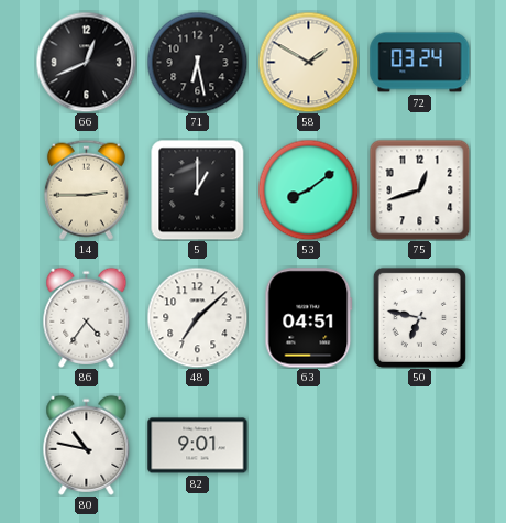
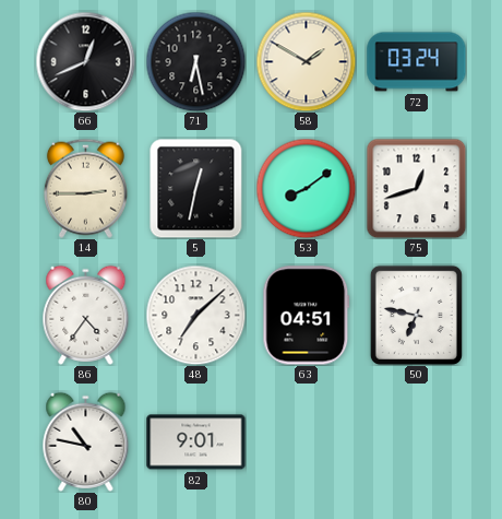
5: 1:00 -> 12:32 (196, 188)
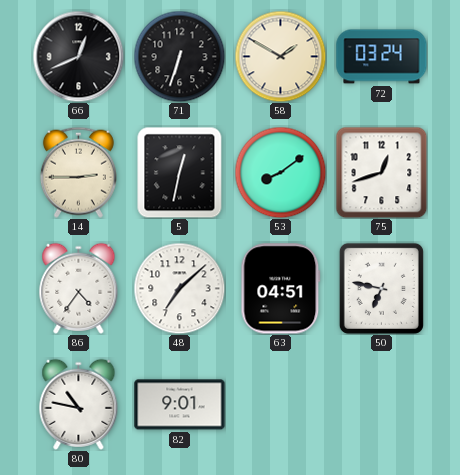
71: 6:28 -> 6:33 (179, 56)
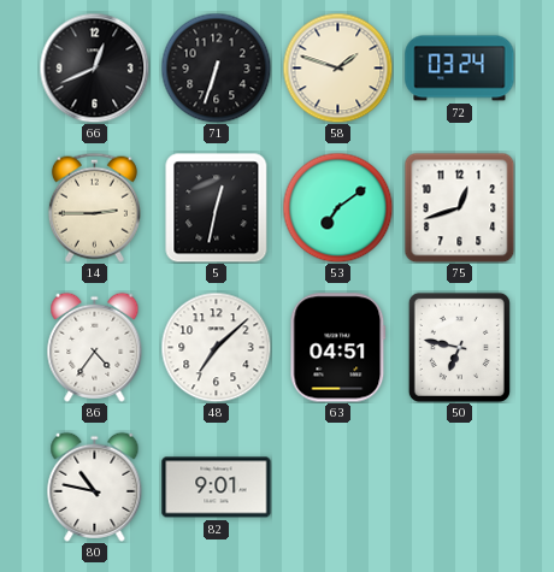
58: 1:50 -> 1:48 (337, 67)
53: 8:09 -> 7:09 (337, 207)
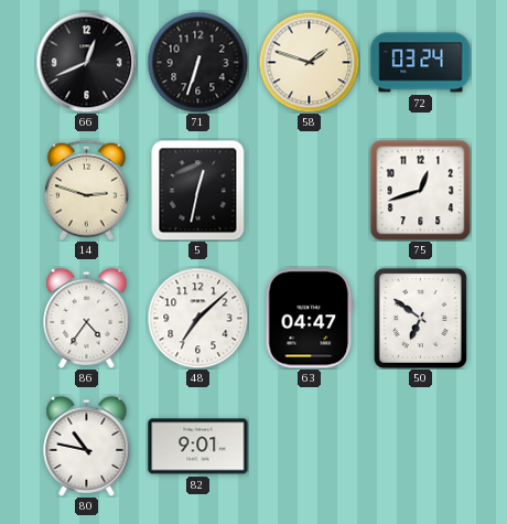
14: 2:45 -> 2:48 (86, 190)
53: 7:09 -> none (337, 207)
63: 04:51 -> 04:47 (310, 319)
50: 6:47 -> 6:51 (420, 318)
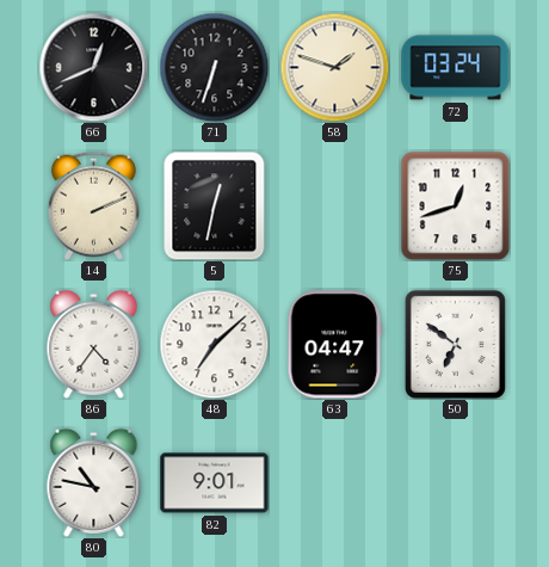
14: 2:48 -> 2:11 (93, 205)
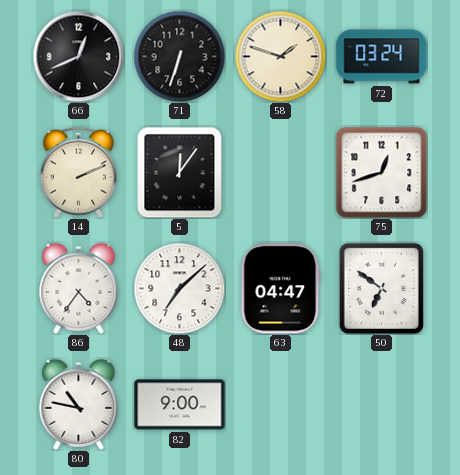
5: 12:32 -> 12:06 (180, 172)
82: 9:01 -> 9:00 (180, 405)
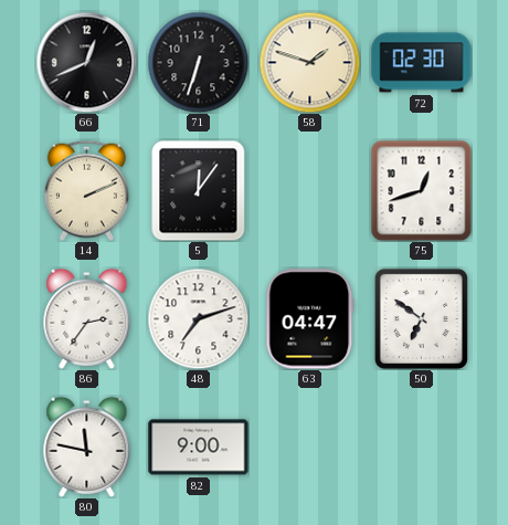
72: 03:24 -> 02:30 (422, 63)
86: 4:36 -> 2:36 (87, 318)
48: 7:08 -> 7:12 (198, 318)
80: 10:47 -> 11:47 (87, 447)
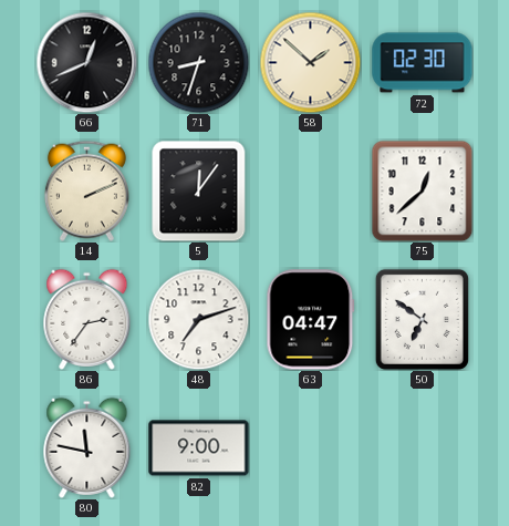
71: 6:33 -> 8:33 (198, 62)
58: 1:48 -> 1:52 (310, 62)
75: 12:42 -> 12:38 (422, 190)
